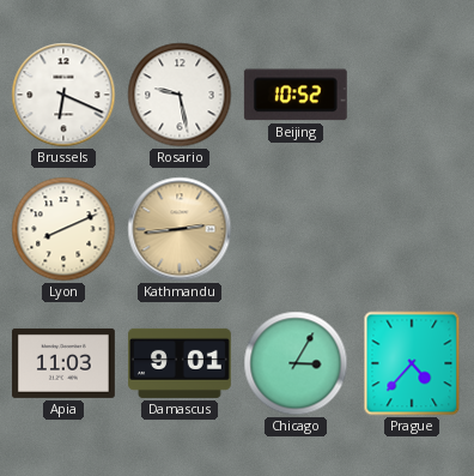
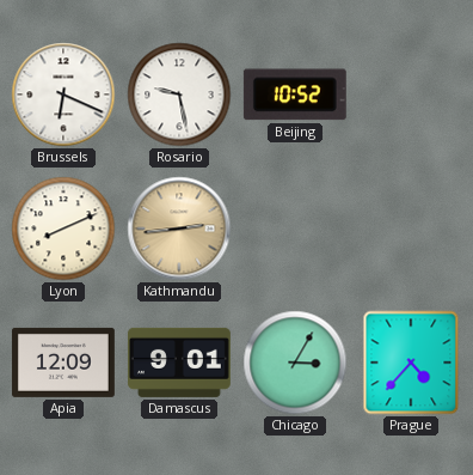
Apia: 11:03 -> 12:09 (63, 363)
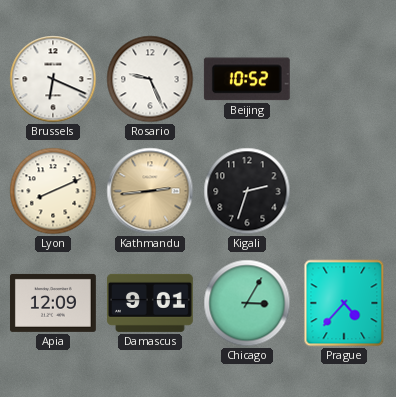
Rosario: 9:28 -> 9:26 (150, 79)
Kigali: none -> 2:33 (247, 191)
